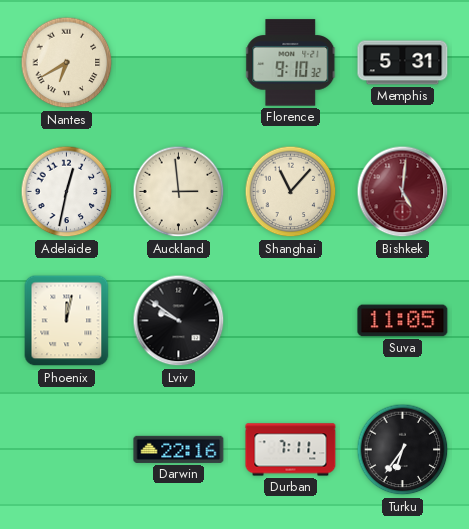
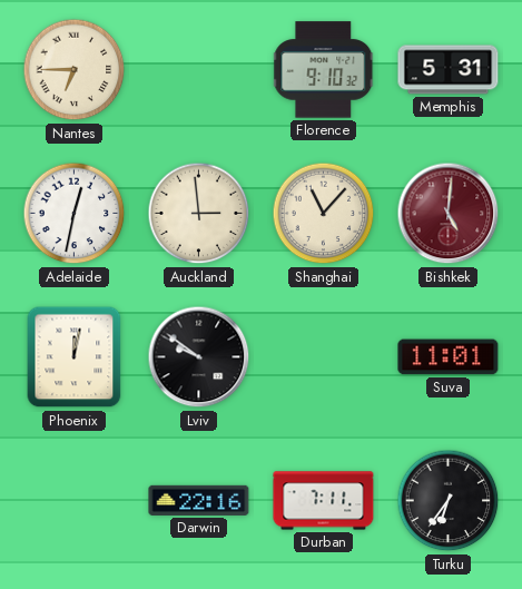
Nantes: 6:40 -> 6:45 (75, 70)
Suva: 11:05 -> 11:01 (449, 357)
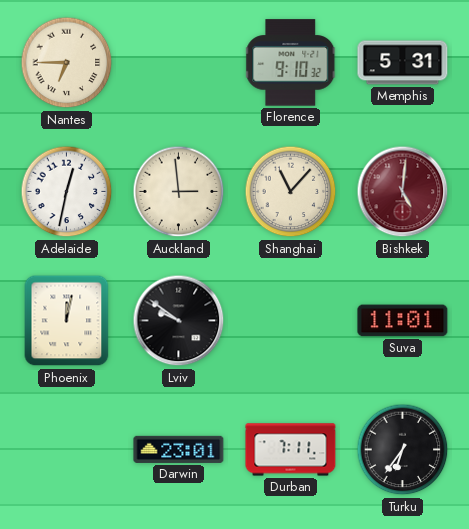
Darwin: 22:16 -> 23:01 (179, 449)
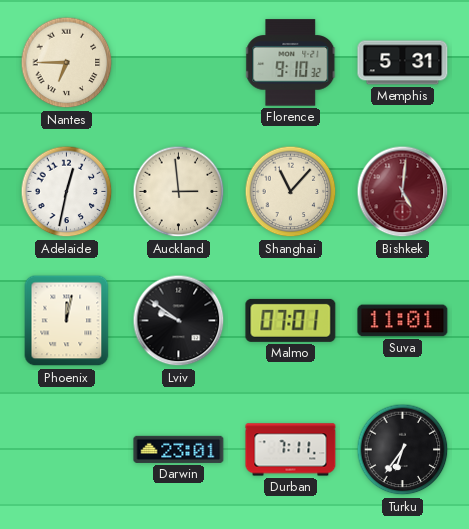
Malmo: none -> 07:01 (291, 320)
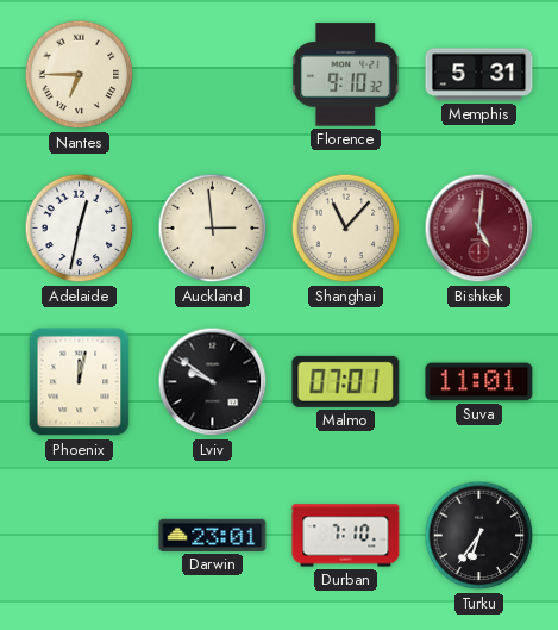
Durban: 7:11 -> 7:10 (346, 536)
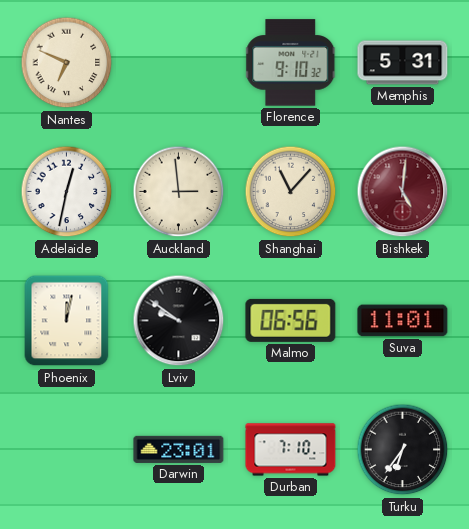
Nantes: 6:45 -> 6:49 (67, 63)
Malmo: 07:01 -> 06:56 (291, 320)
